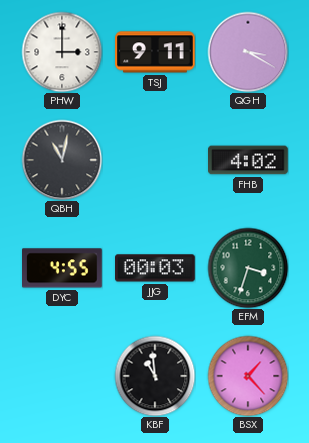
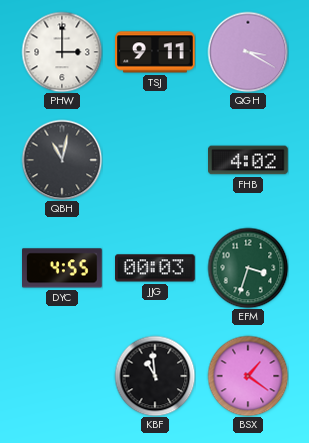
BSX: 1:23 -> 1:21 (248, 376)
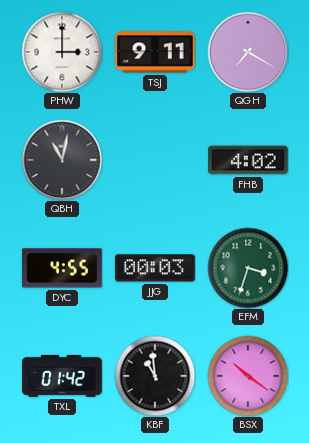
QGH: 3:20 -> 7:20 (248, 52)
TXL: none -> 01:42 (62, 376)
BSX: 1:21 -> 10:21 (248, 376)
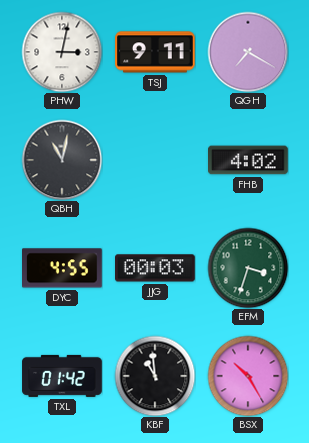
PHW: 3:00 -> 3:02 (62, 52)
BSX: 10:21 -> 10:25 (248, 376)
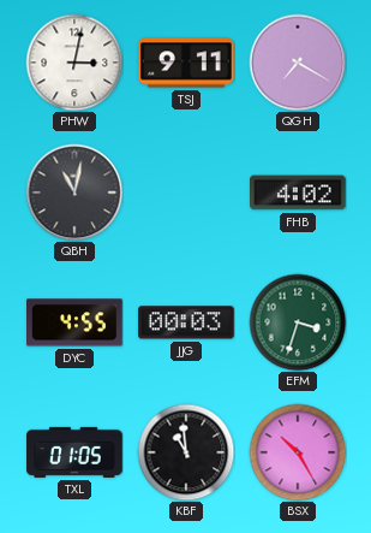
TXL: 01:42 -> 01:05 (74, 452)
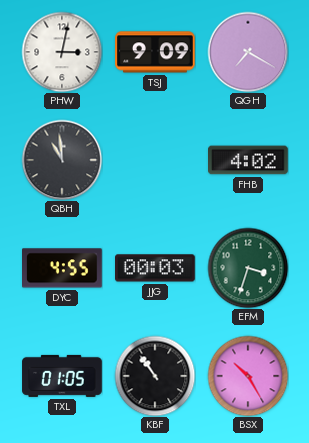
TSJ: 9:11 -> 9:09 (155, 52)
QBH: 11:02 -> 10:59 (62, 160)
KBF: 10:59 -> 10:54 (155, 376)
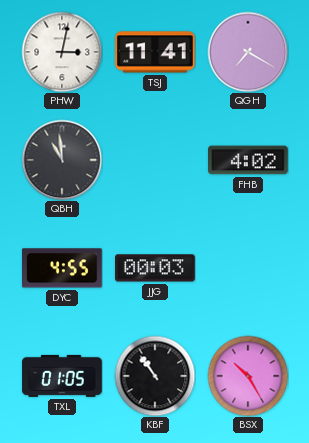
TSJ: 9:09 -> 11:41 (155, 52)
EFM: 3:33 -> none (248, 268)
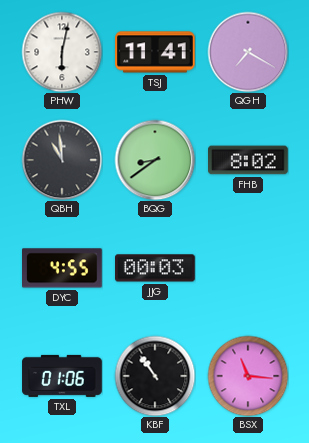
PHW: 3:02 -> 6:02 (62, 52)
BQG: none -> 8:39 (155, 160)
FHB: 4:02 -> 8:02 (249, 160)
TXL: 01:05 -> 01:06 (62, 376)
BSX: 10:25 -> 11:16 (248, 376)
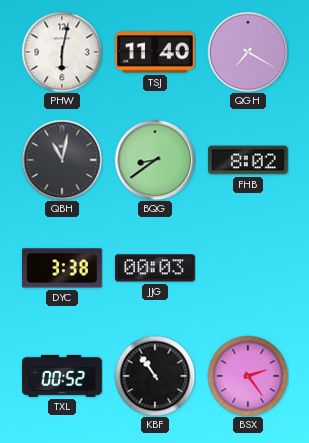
TSJ: 11:41 -> 11:40 (155, 52)
QBH: 10:59 -> 11:02 (62, 160)
DYC: 4:55 -> 3:38 (63, 268)
TXL: 01:06 -> 00:52 (62, 376)
BSX: 11:16 -> 2:24 (248, 376)
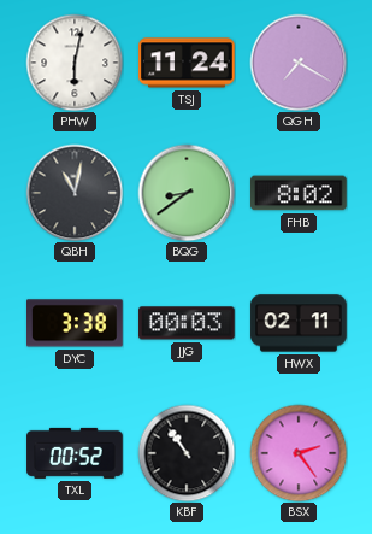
TSJ: 11:40 -> 11:24 (187, 63)
HWX: none -> 02:11 (299, 323)
